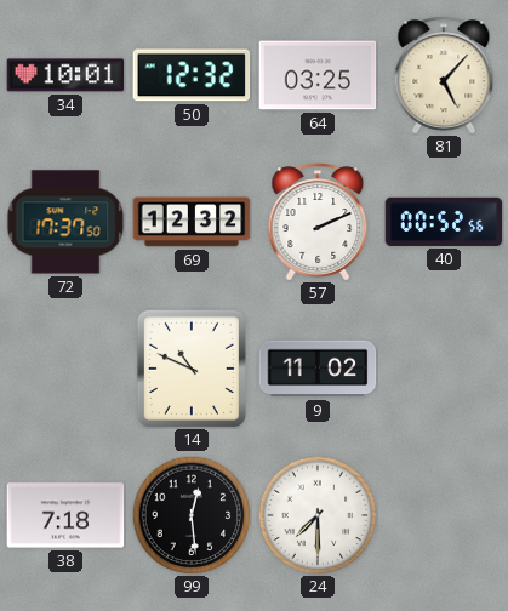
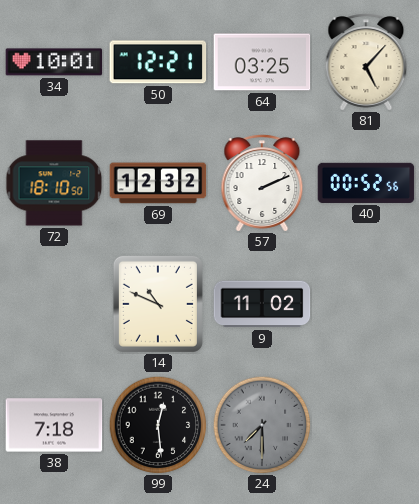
50: 12:32 -> 12:21 (158, 62)
72: 17:37 -> 18:10 (54, 183)
24 dial: white -> grey (262, 425)
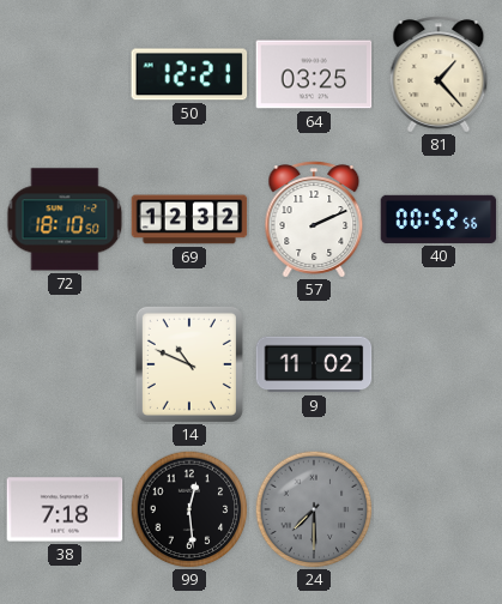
34: 10:01 -> none (54, 62)
81: 5:07 -> 1:23 (439, 74)
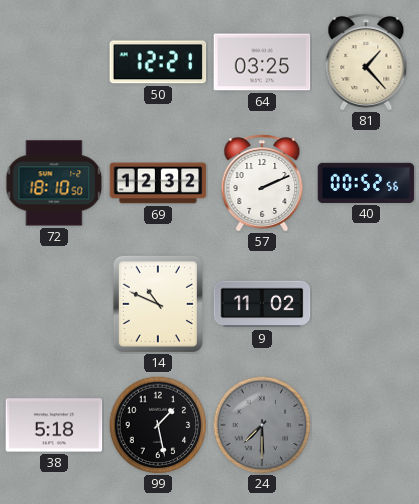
38: 7:18 -> 5:18 (54, 425)
99: 12:29 -> 1:28 (158, 425)
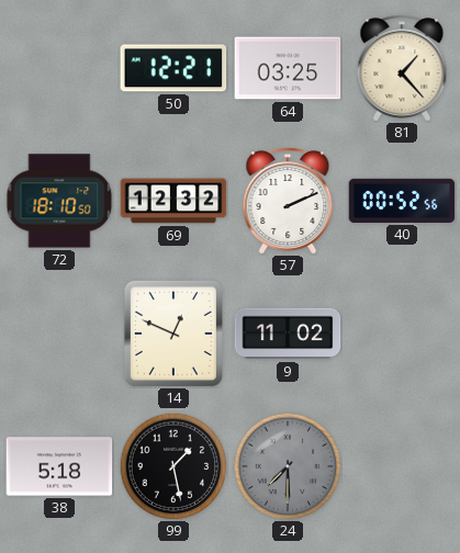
14: 10:49 -> 12:49 (173, 334)
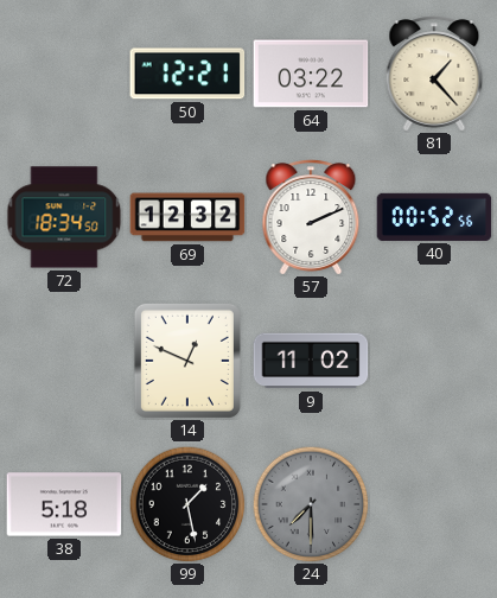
64: 03:25 -> 03:22 (311, 74)
72: 18:10 -> 18:34 (64, 217)
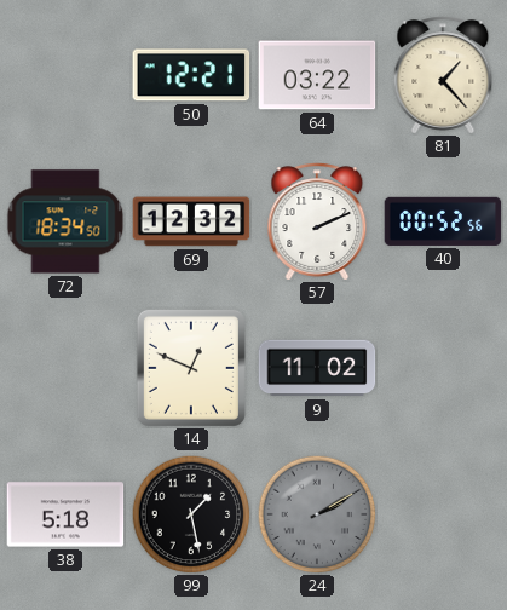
24: 7:30 -> 2:10 (317, 514)
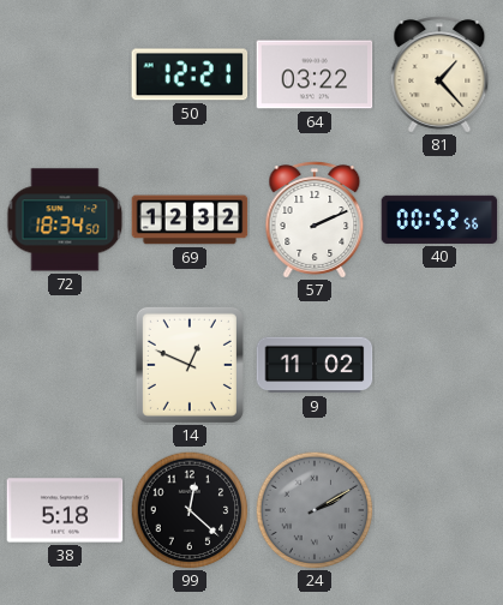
99: 1:28 -> 12:22 (190, 510)
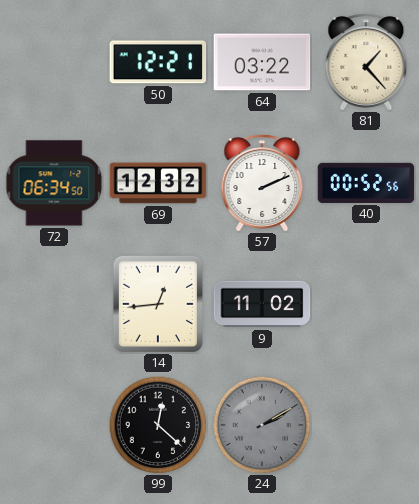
72: 18:34 -> 06:34 (54, 183)
14: 12:49 -> 12:44 (158, 304)
38: 5:18 -> none (65, 510)
